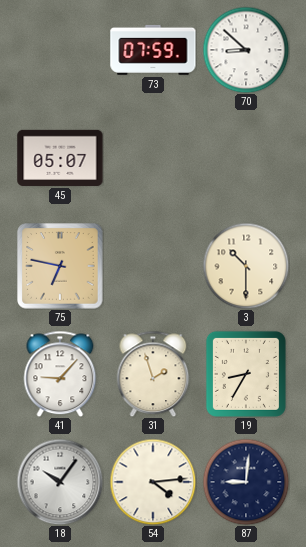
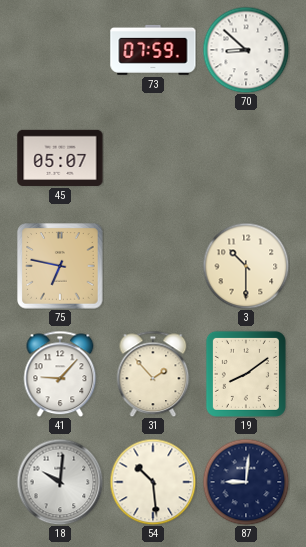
31: 1:57 -> 1:53 (153, 374)
19: 8:35 -> 8:09 (246, 374)
18: 10:06 -> 10:01 (60, 482)
54: 4:14 -> 10:29 (153, 482)
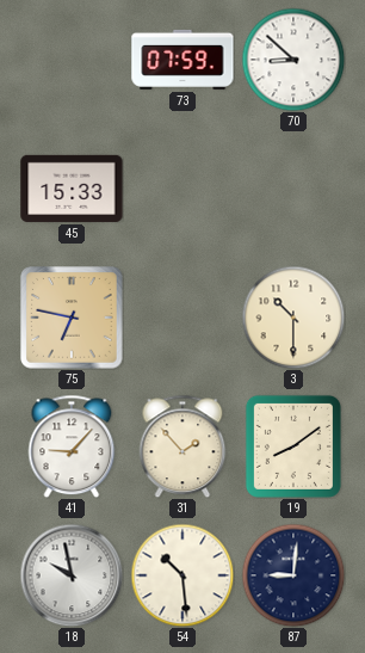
45: 05:07 -> 15:33 (72, 189)
18: 10:01 -> 9:58 (72, 575)
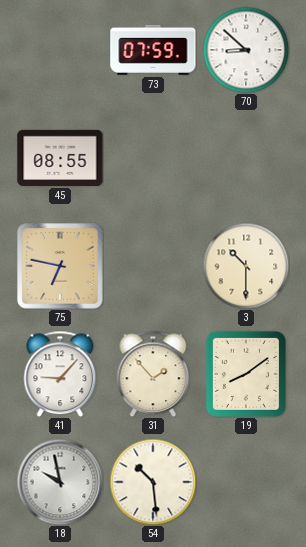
45: 15:33 -> 08:55 (60, 158)
87: 9:01 -> none (293, 575)
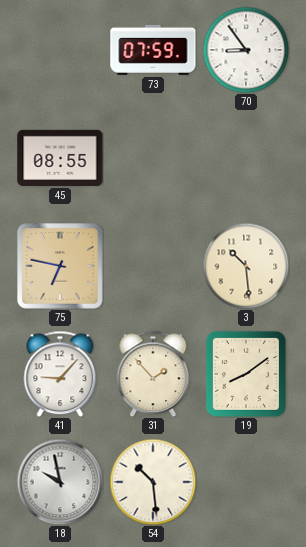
70: 8:52 -> 8:54 (246, 50)
3: 10:30 -> 10:29 (246, 266)
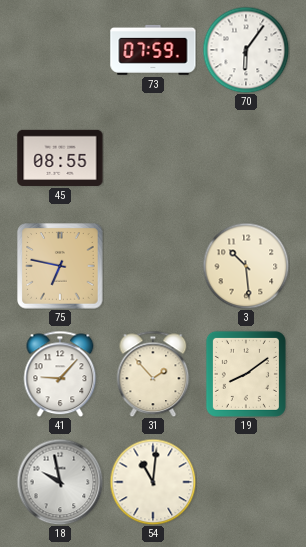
70: 8:54 -> 6:06 (246, 50)
54: 10:29 -> 11:01 (153, 482)
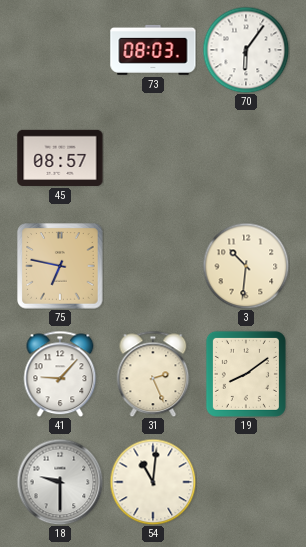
73: 07:59 -> 08:03 (153, 50)
45: 08:55 -> 08:57 (60, 158)
3: 10:29 -> 10:31 (246, 266)
31: 1:53 -> 2:26 (153, 374)
18: 9:58 -> 9:30 (60, 482)
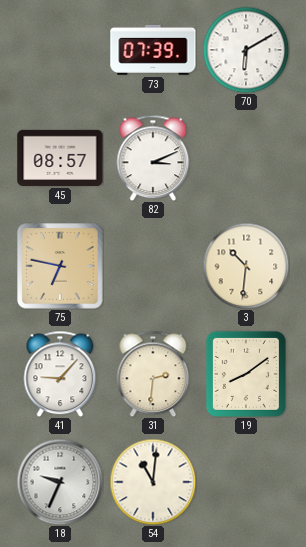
73: 08:03 -> 07:39 (153, 50)
70: 6:06 -> 6:10 (246, 50)
82: none -> 3:11 (153, 158)
31: 2:26 -> 2:31 (153, 374)
18: 9:30 -> 9:34 (60, 482)
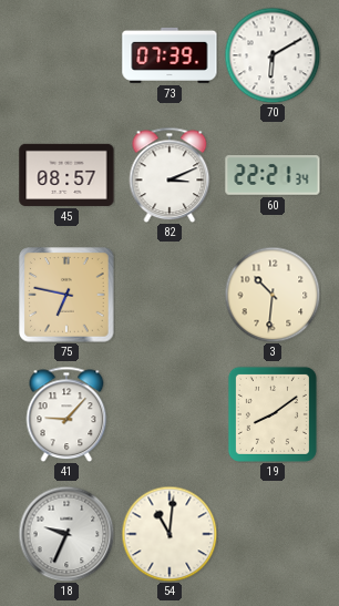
60: none -> 22:21 (273, 175)
31: 2:31 -> none (153, 374)
